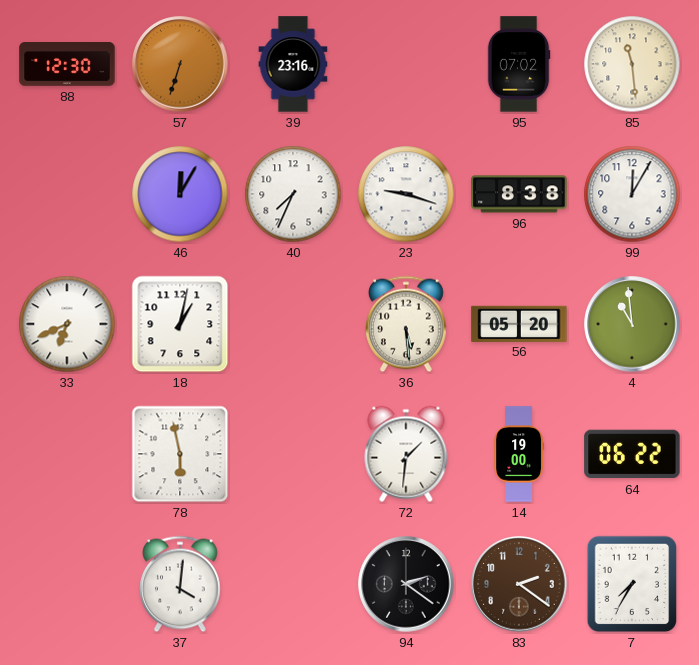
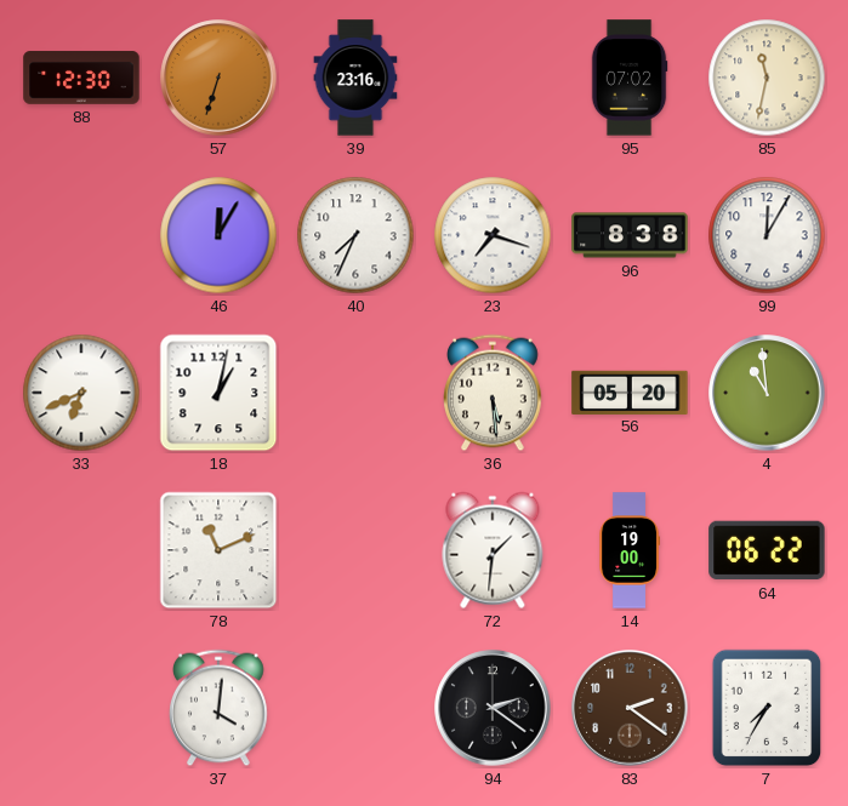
85: 11:29 -> 11:32 (767, 78)
23: 9:18 -> 7:18 (493, 235)
78: 5:58 -> 11:11 (218, 550)
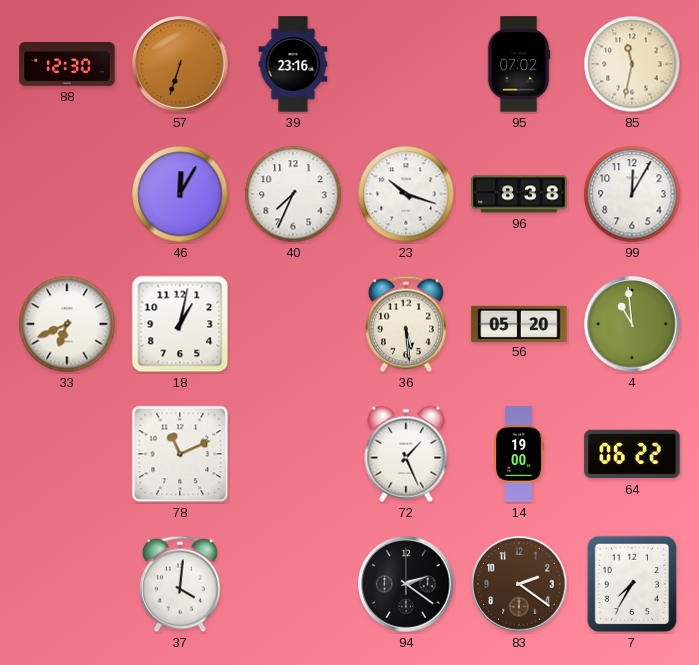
23: 7:18 -> 10:18 (406, 194)
72: 1:31 -> 1:26 (406, 454)
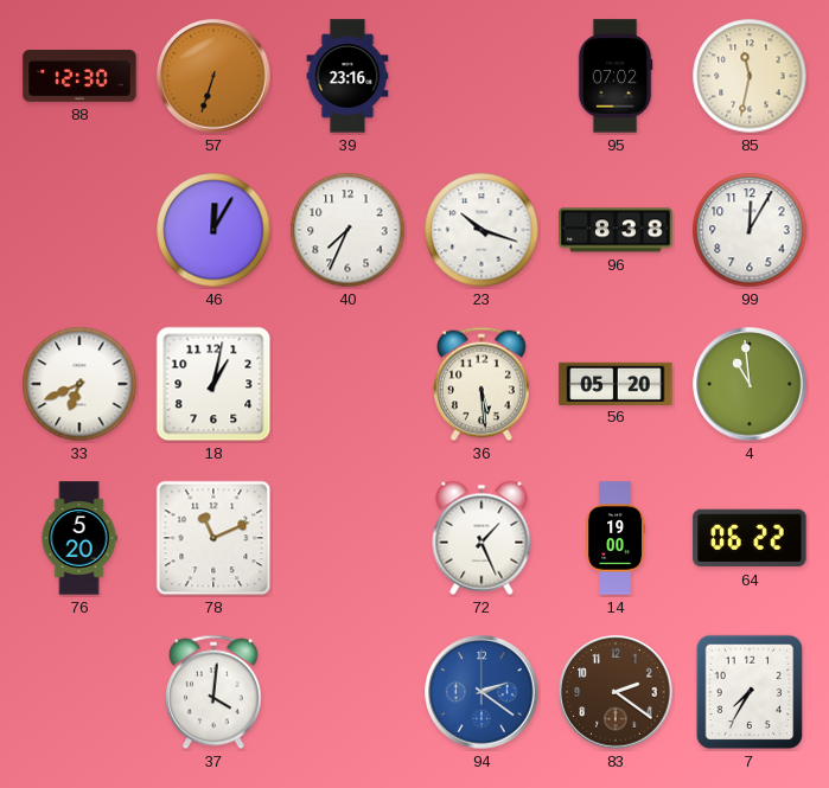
76: none -> 5:20 (79, 538)
94 dial: black -> blue (482, 692)
